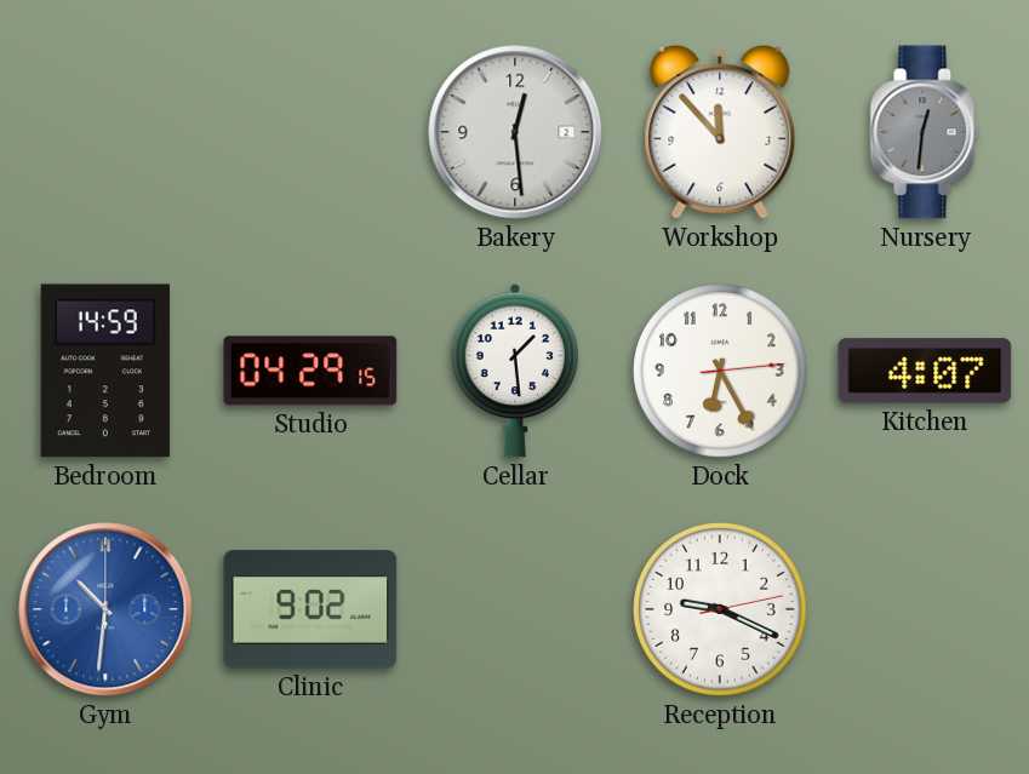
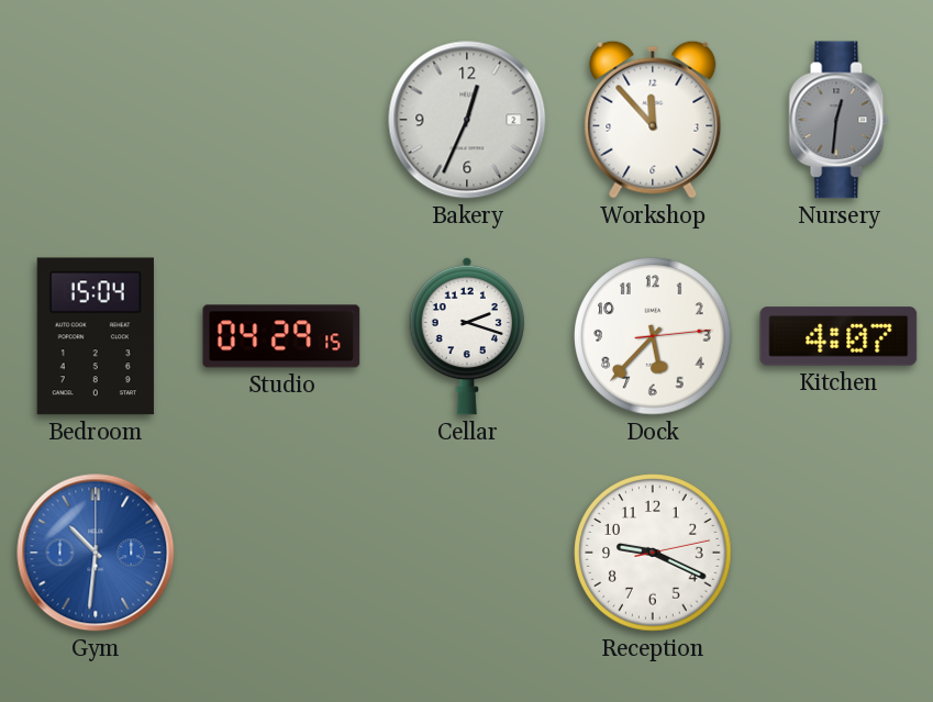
Bakery: 12:29 -> 12:34 (467, 120)
Bedroom: 14:59 -> 15:04 (96, 336)
Cellar: 1:29 -> 2:18 (466, 336)
Dock: 6:25 -> 5:37 (653, 336)
Clinic: 9:02 -> none (310, 609)
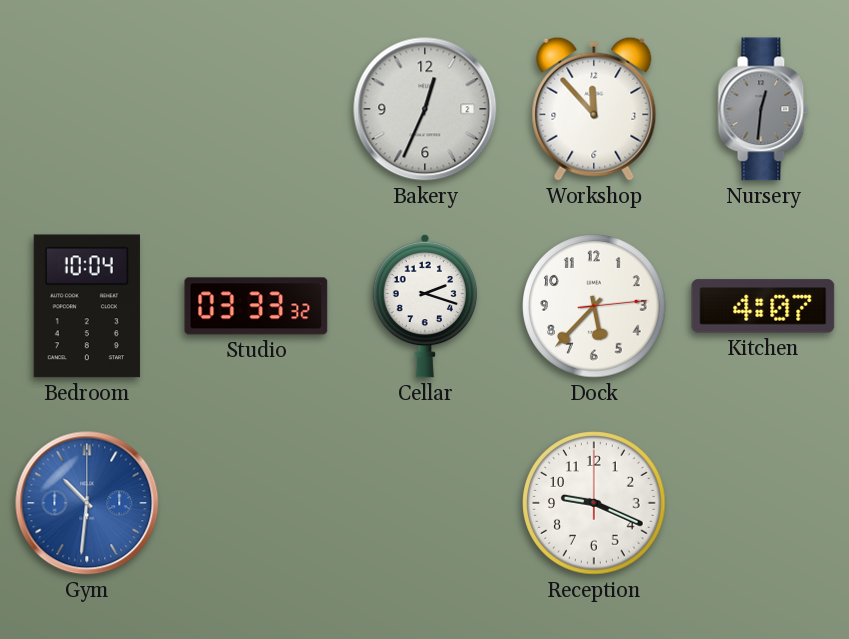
Bedroom: 15:04 -> 10:04 (87, 306)
Studio: 04:29 -> 03:33 (256, 306)
Reception: 9:19:13 -> 9:19:00 (594, 503)
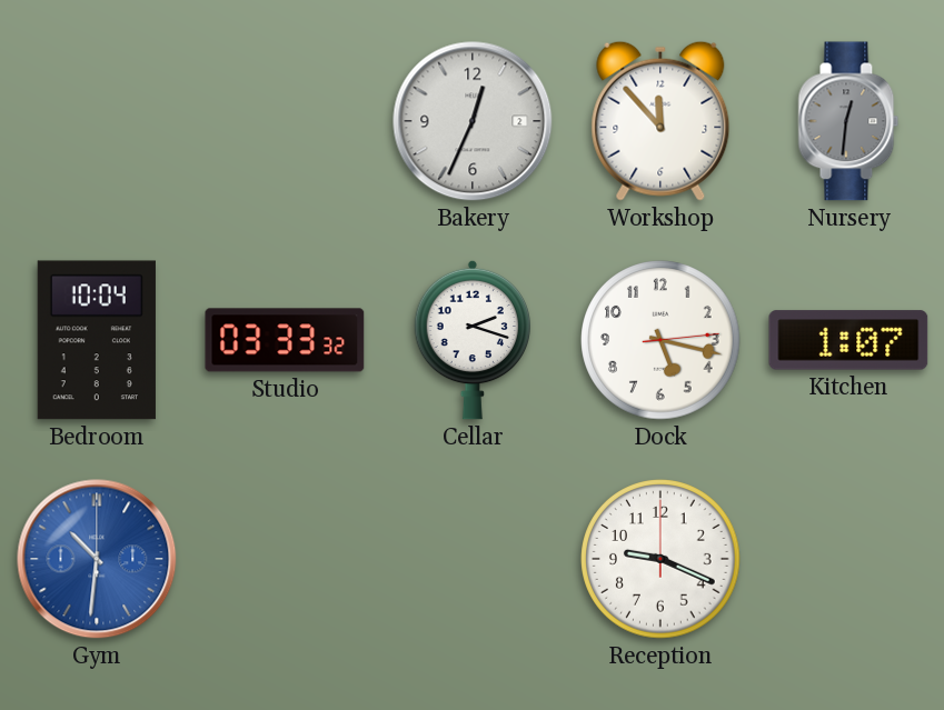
Dock: 5:37 -> 5:17 (660, 340)
Kitchen: 4:07 -> 1:07 (848, 340)
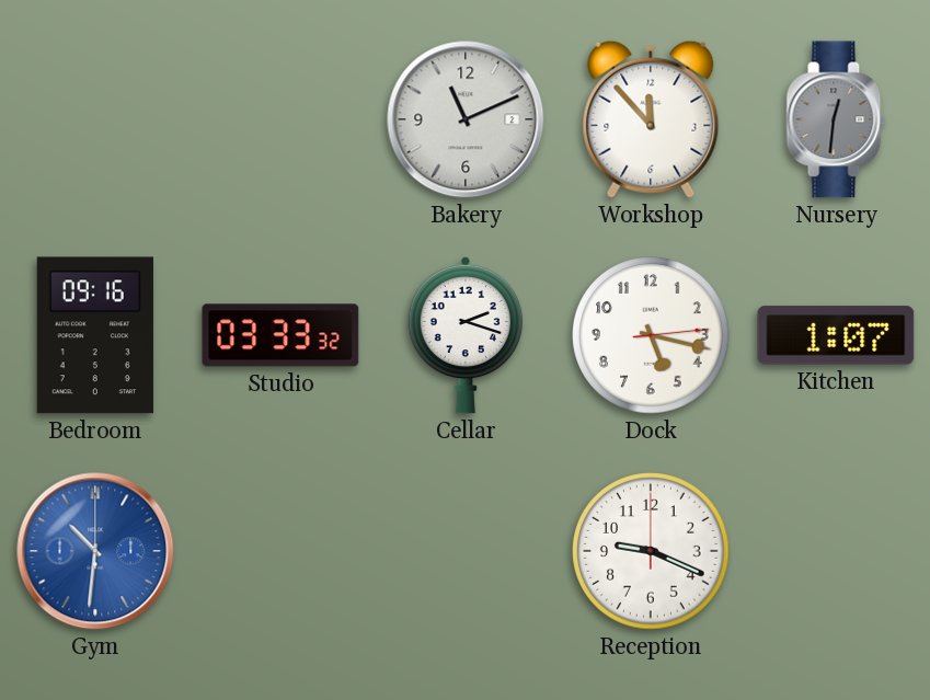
Bakery: 12:34 -> 11:11 (466, 119)
Bedroom: 10:04 -> 09:16 (95, 335)
